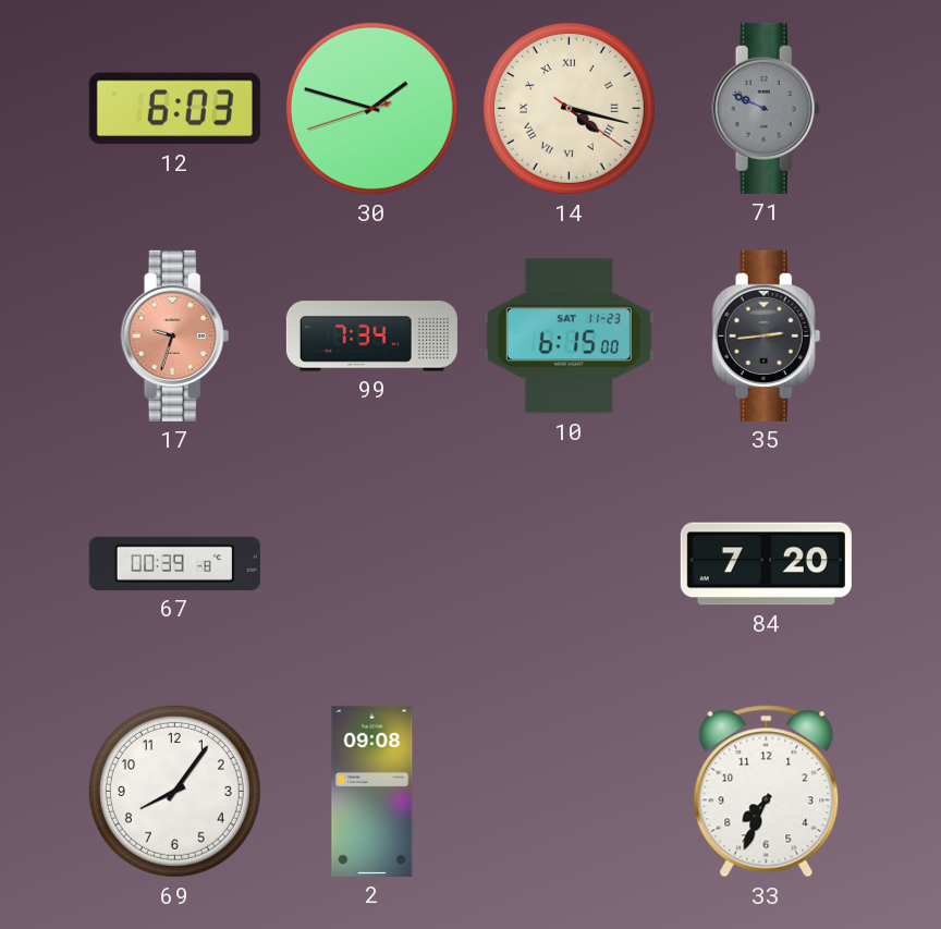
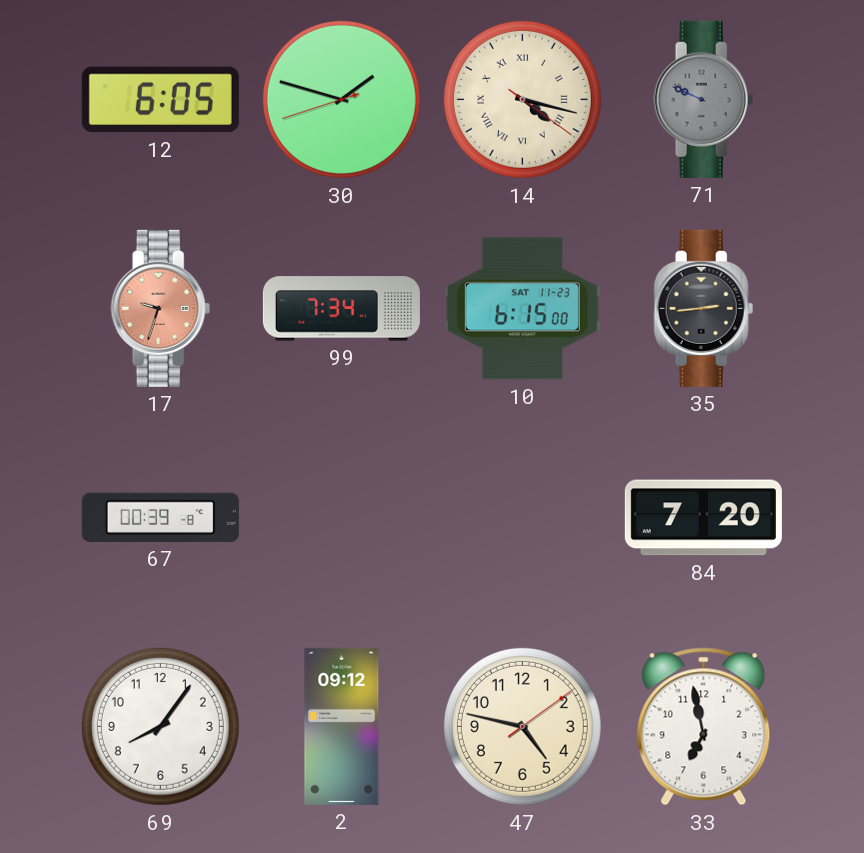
12: 6:03 -> 6:05 (160, 100)
2: 09:08 -> 09:12 (342, 726)
47: none -> 4:47 (522, 726)
33: 7:34 -> 6:58 (704, 727)
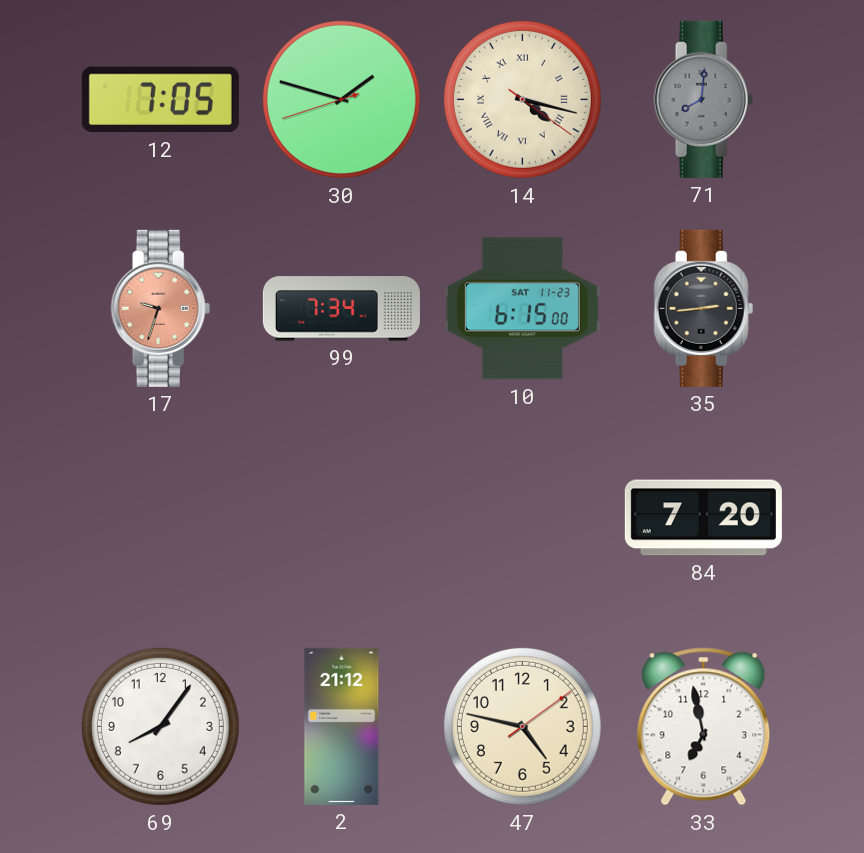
12: 6:05 -> 7:05 (160, 100)
71: 9:49 -> 8:01 (704, 99)
67: 00:39 -> none (160, 517)
2: 09:12 -> 21:12 (342, 726)
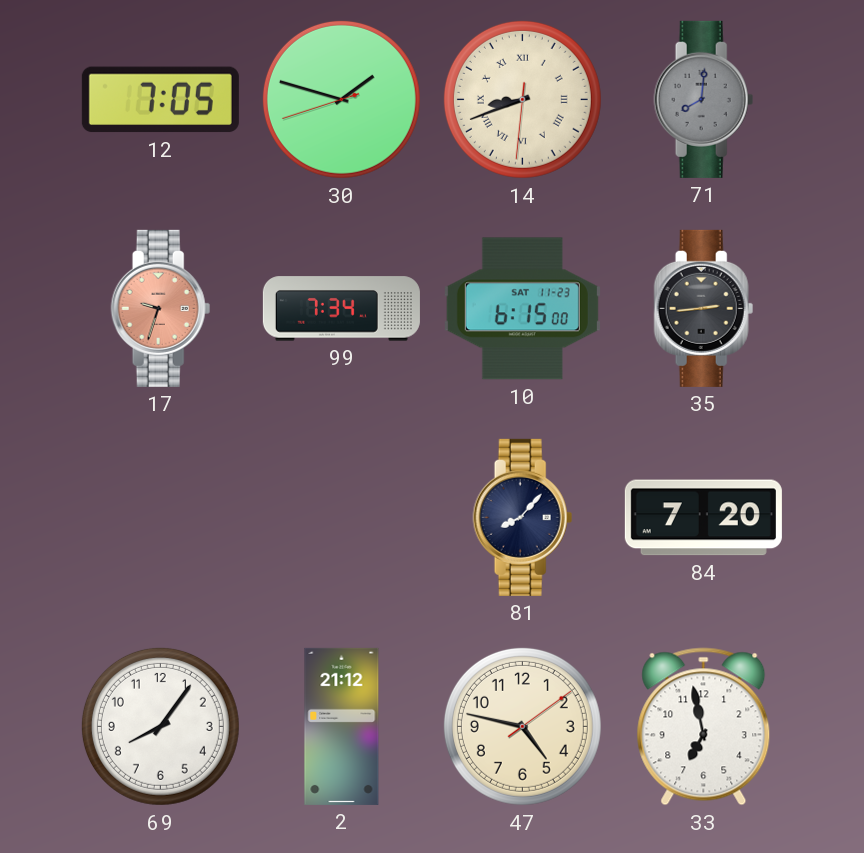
14: 4:17 -> 8:41 (522, 99)
81: none -> 8:07 (523, 517)
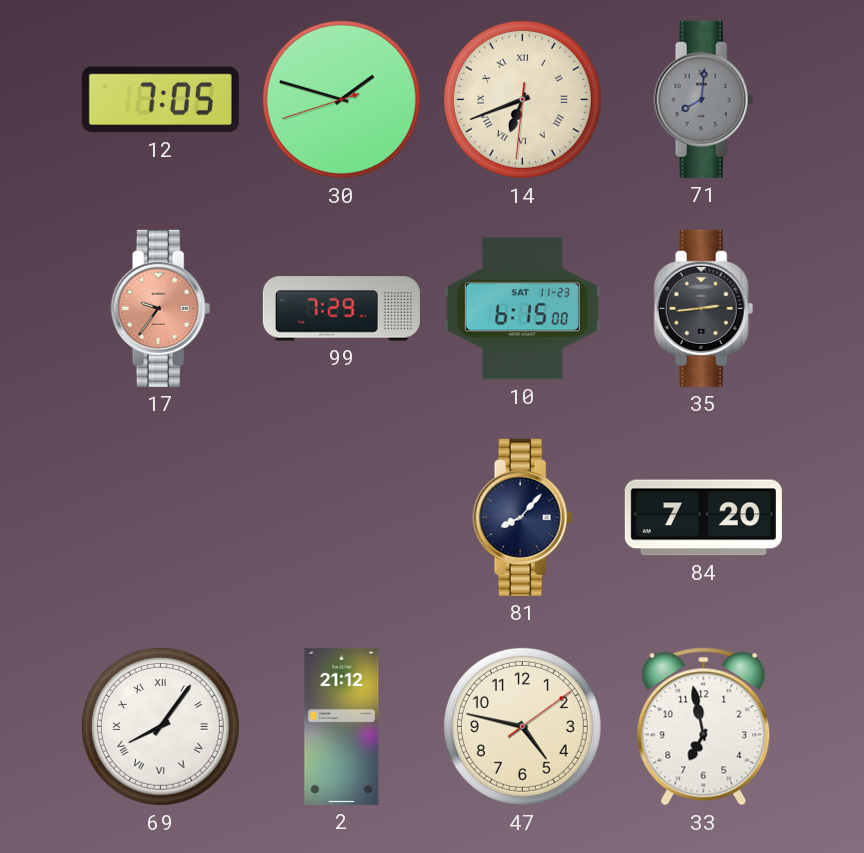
14: 8:41 -> 6:41 (522, 99)
17: 9:33 -> 9:36 (161, 308)
99: 7:34 -> 7:29 (341, 309)
69 numerals: Arabic -> Roman (160, 726)
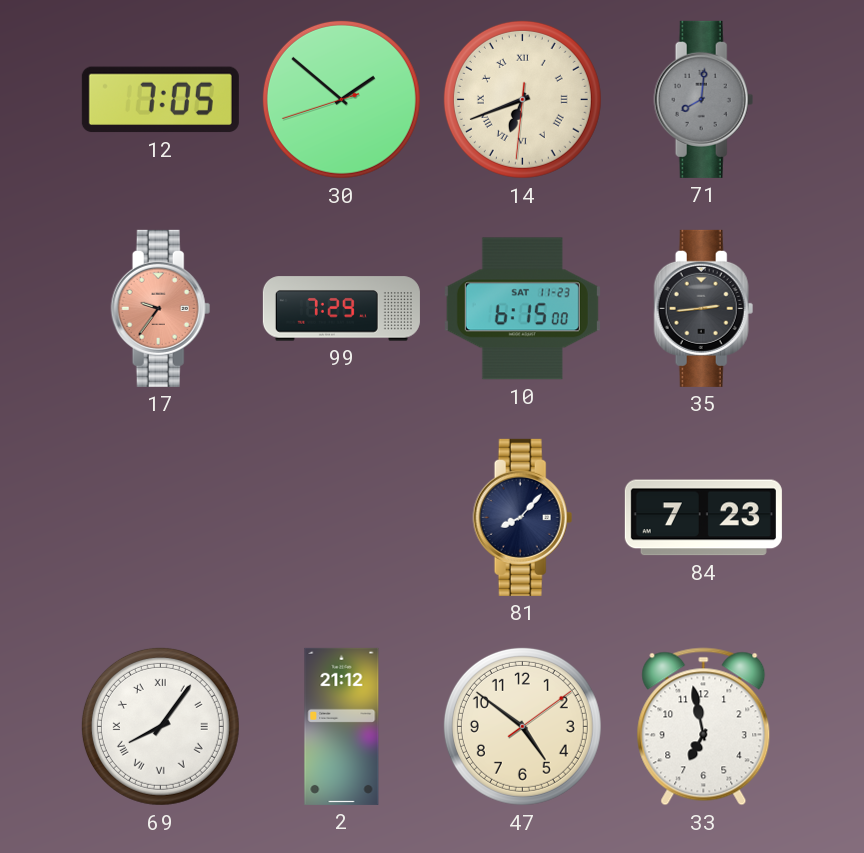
30: 1:47 -> 1:51 (341, 99)
84: 7:20 -> 7:23 (703, 518)
47: 4:47 -> 4:51 (522, 726)
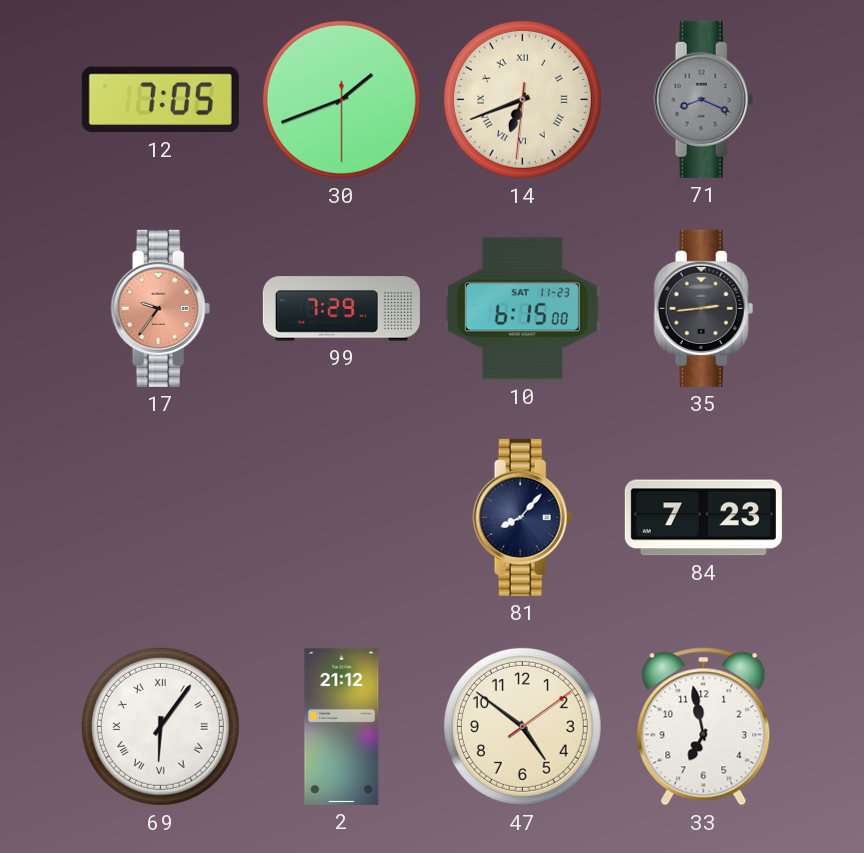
30: 1:51 -> 1:41 (341, 99)
71: 8:01 -> 8:19 (704, 99)
69: 8:06 -> 6:06 (160, 726)
